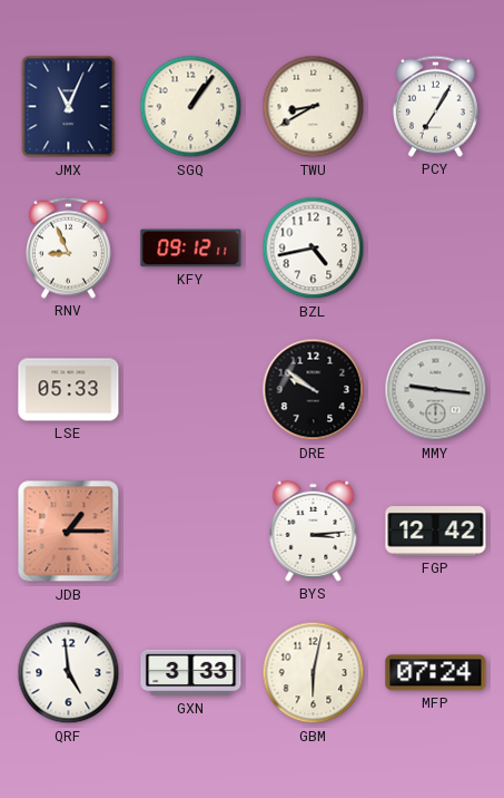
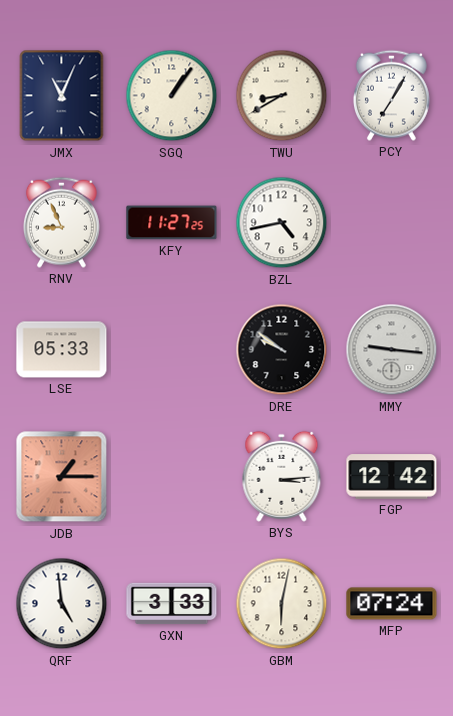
KFY: 09:12 -> 11:27 (172, 223)
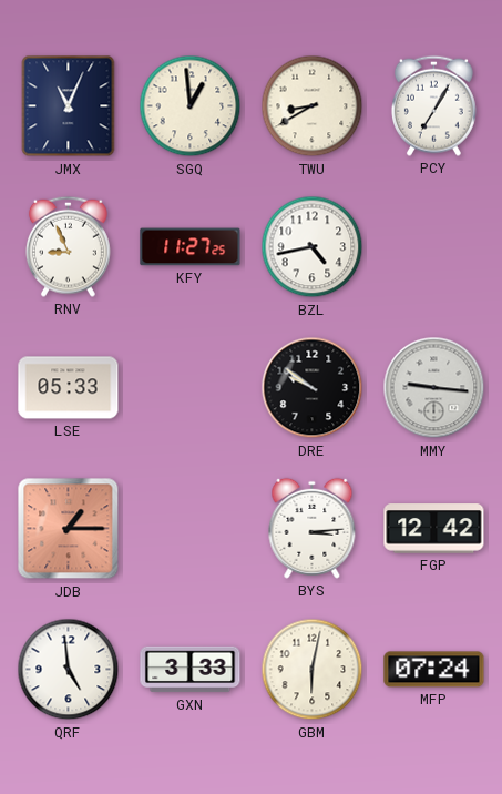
SGQ: 1:06 -> 12:59 (191, 106)
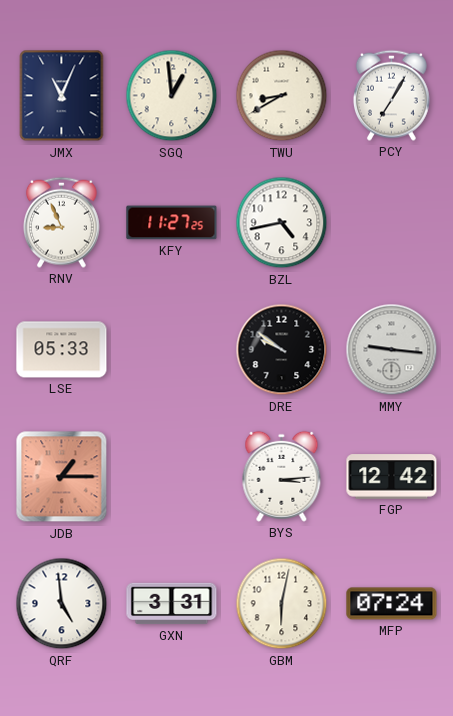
GXN: 3:33 -> 3:31 (172, 604)
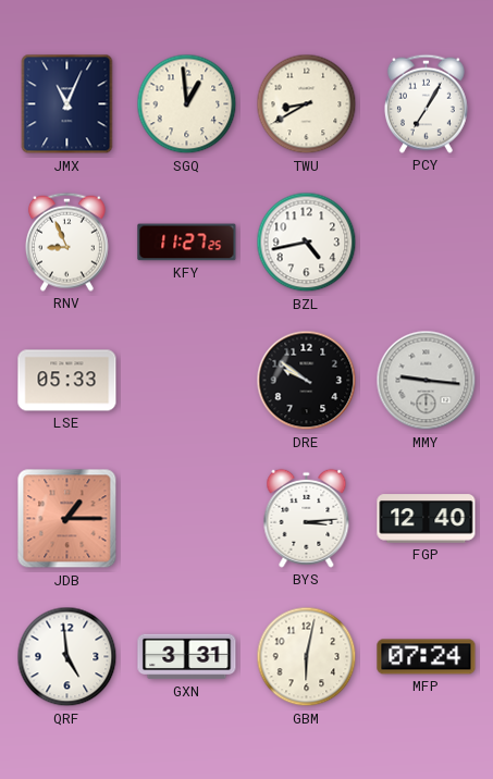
FGP: 12:42 -> 12:40 (427, 519)
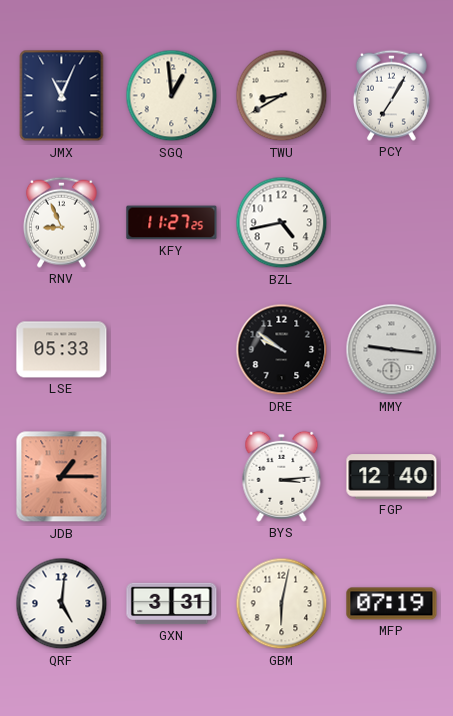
QRF: 4:59 -> 5:01 (62, 604)
MFP: 07:24 -> 07:19 (392, 604)
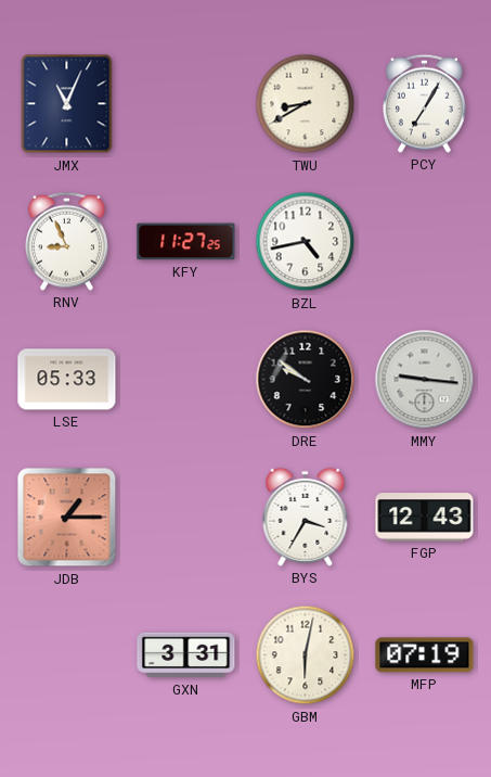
SGQ: 12:59 -> none (172, 96)
BYS: 3:14 -> 3:35 (306, 517)
FGP: 12:40 -> 12:43 (425, 518)
QRF: 5:01 -> none (62, 604)
